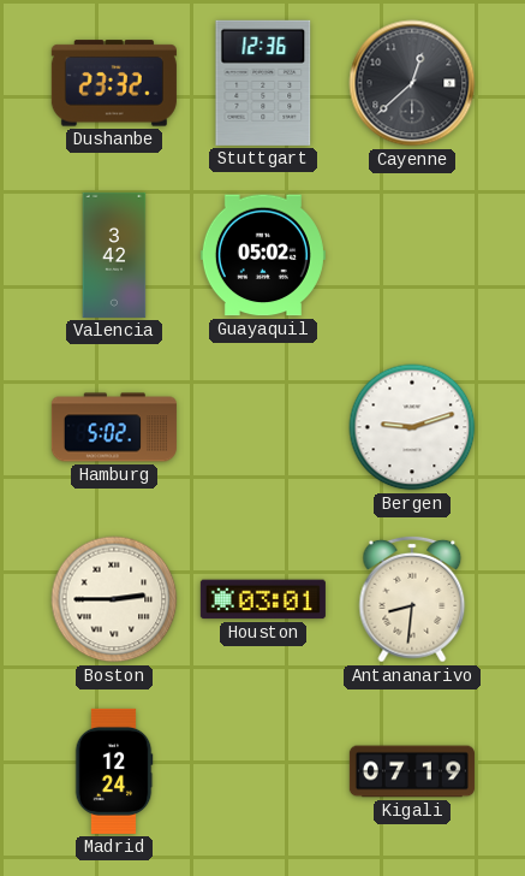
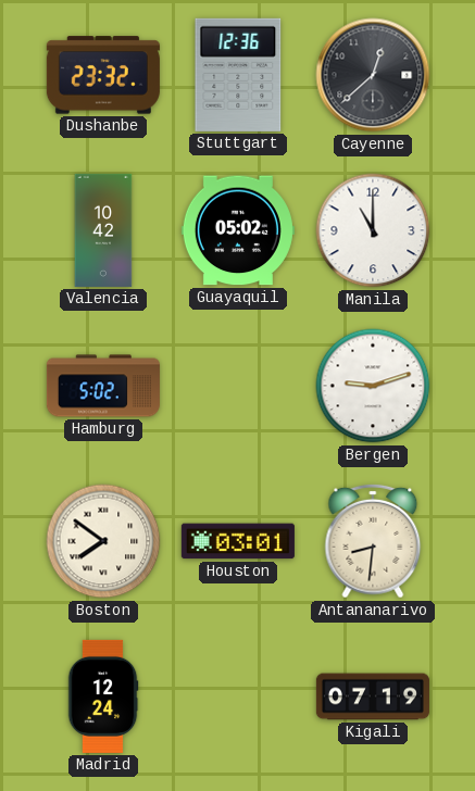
Valencia: 3:42 -> 10:42 (103, 230)
Manila: none -> 11:00 (373, 230)
Boston: 2:45 -> 7:51 (103, 541)
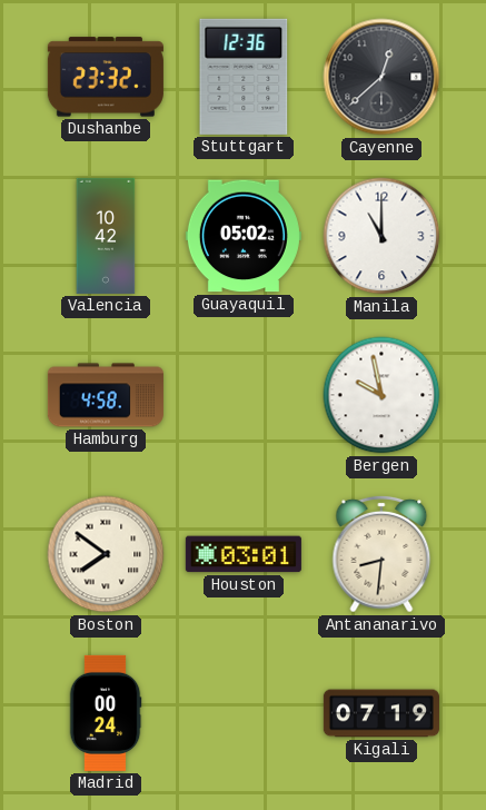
Hamburg: 5:02 -> 4:58 (106, 395)
Bergen: 9:12 -> 9:58 (381, 395)
Madrid: 12:24 -> 00:24 (106, 713)
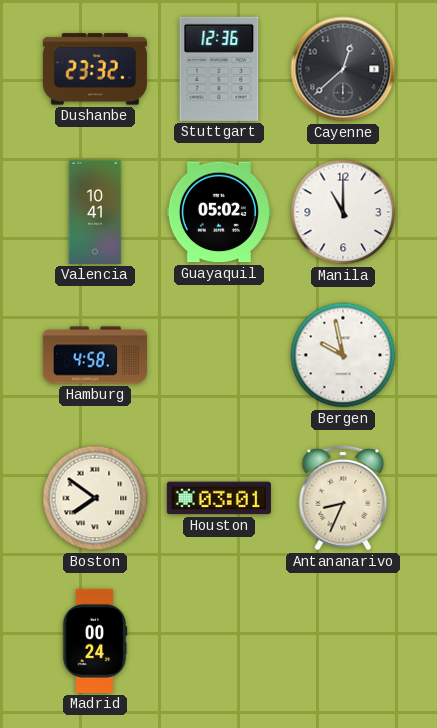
Valencia: 10:42 -> 10:41 (95, 212)
Antananarivo: 8:31 -> 8:34 (343, 498)
Kigali: 07:19 -> none (381, 713)
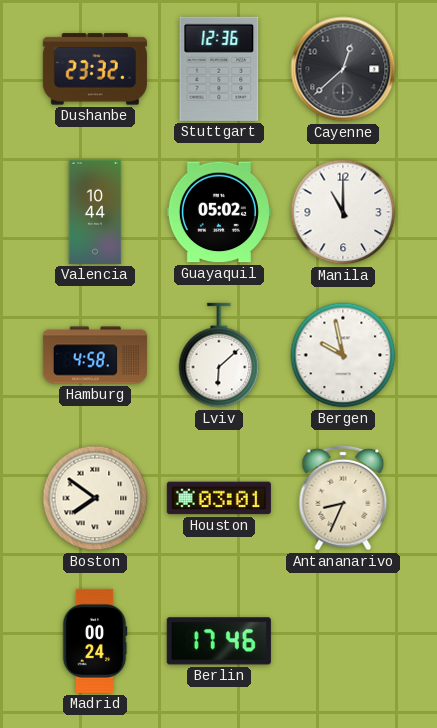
Valencia: 10:41 -> 10:44 (95, 212)
Lviv: none -> 6:08 (219, 355)
Berlin: none -> 17:46 (219, 641)
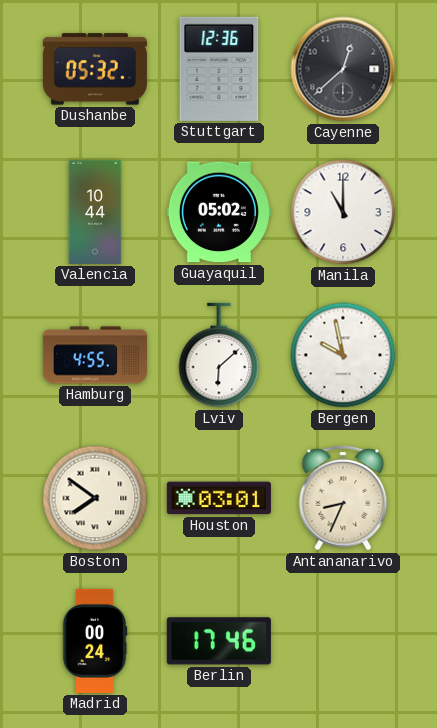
Dushanbe: 23:32 -> 05:32 (95, 69)
Hamburg: 4:58 -> 4:55 (95, 355)
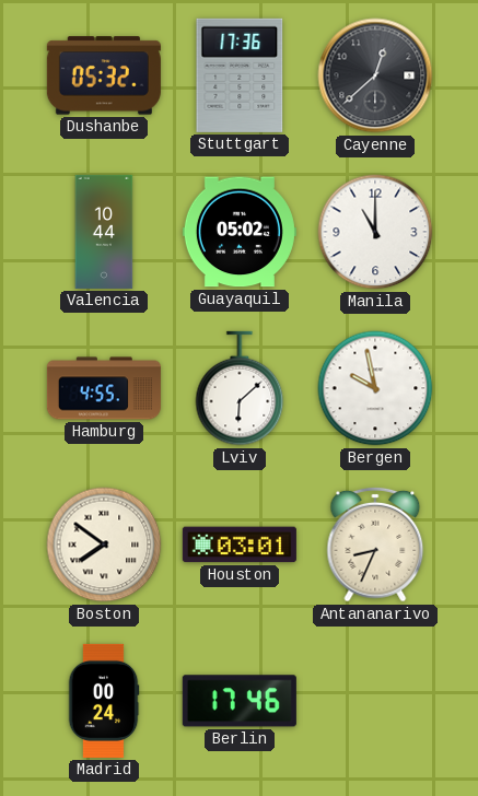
Stuttgart: 12:36 -> 17:36 (240, 75)
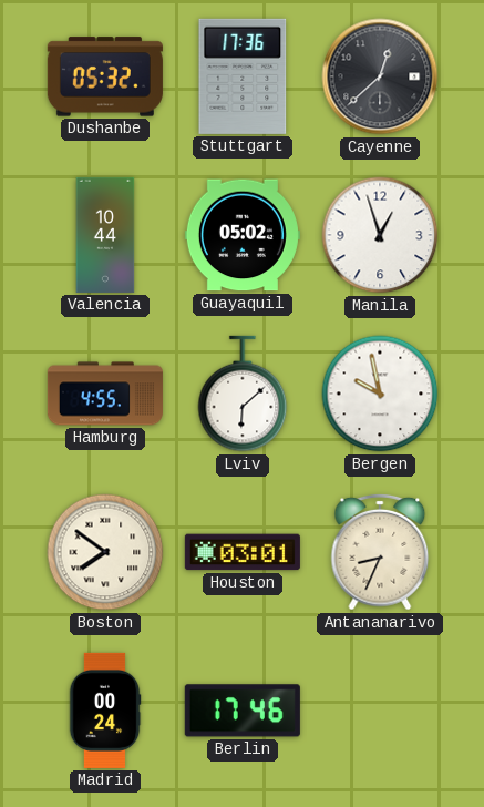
Manila: 11:00 -> 12:57 (380, 235)
